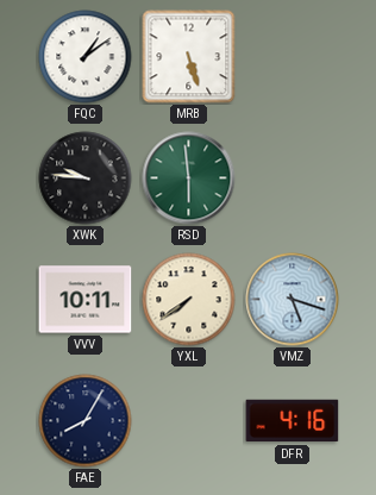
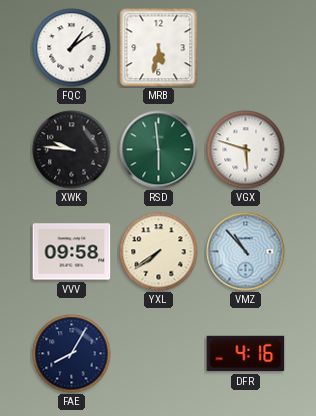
MRB: 5:27 -> 5:32 (159, 48)
VGX: none -> 5:48 (246, 150)
VVV: 10:11 -> 09:58 (72, 252)
VMZ: 5:18 -> 10:53 (246, 252)
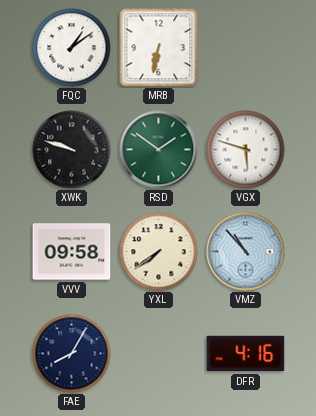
MRB: 5:32 -> 6:32 (159, 48)
XWK: 9:46 -> 9:48 (72, 150)
RSD: 5:59 -> 1:51 (159, 150)
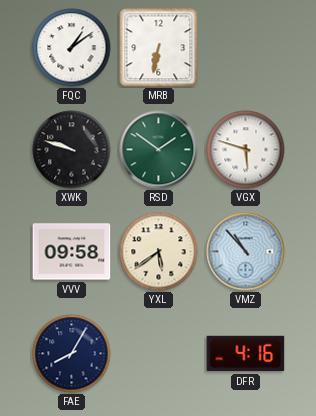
YXL: 7:39 -> 5:39 (159, 252)
